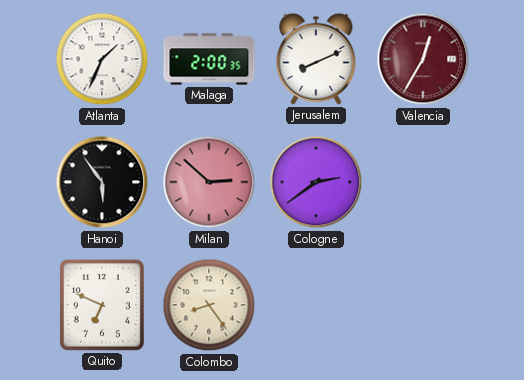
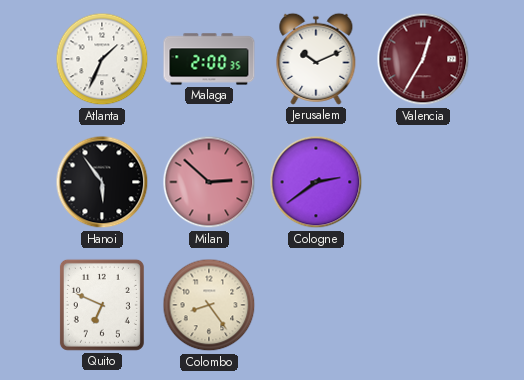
Jerusalem: 8:11 -> 10:11 (316, 59)
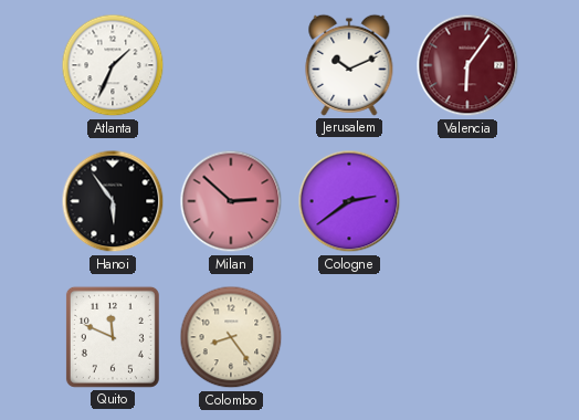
Malaga: 2:00 -> none (209, 59)
Valencia: 12:35 -> 6:06 (467, 65)
Quito: 6:49 -> 11:49 (113, 337)
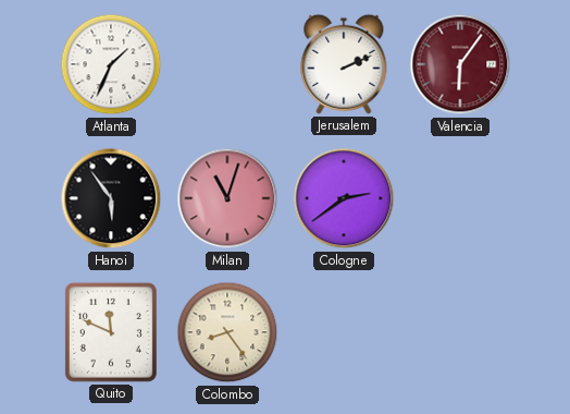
Jerusalem: 10:11 -> 2:11 (344, 64)
Milan: 2:52 -> 11:03 (227, 198)
